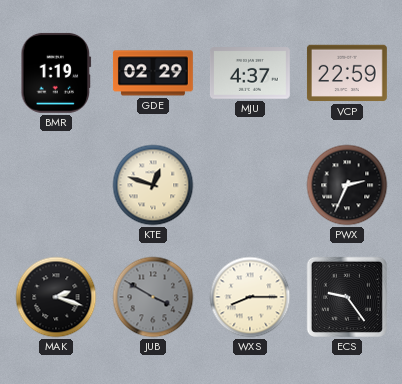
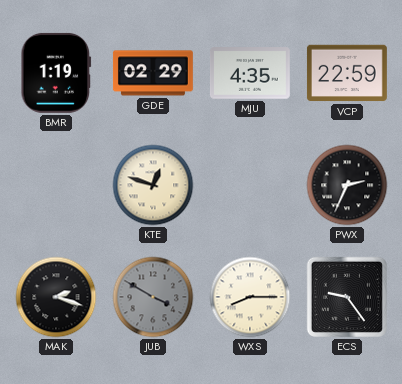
MJU: 4:37 -> 4:35 (250, 73)
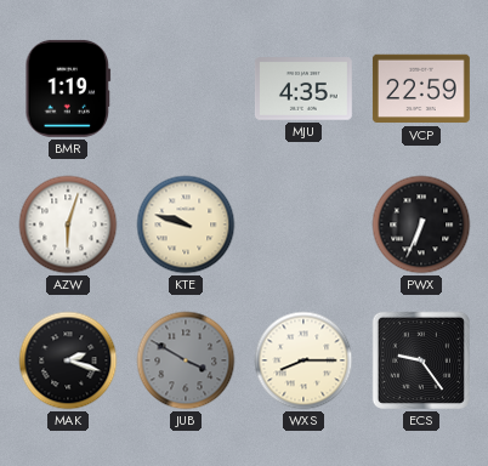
GDE: 02:29 -> none (153, 73)
AZW: none -> 6:03 (68, 225)
KTE: 12:48 -> 9:48 (186, 225)
PWX: 2:34 -> 6:34 (421, 225)
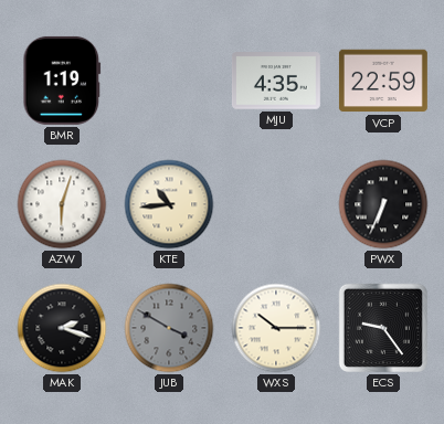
KTE: 9:48 -> 10:44 (169, 204)
WXS: 8:15 -> 10:15 (276, 328)
